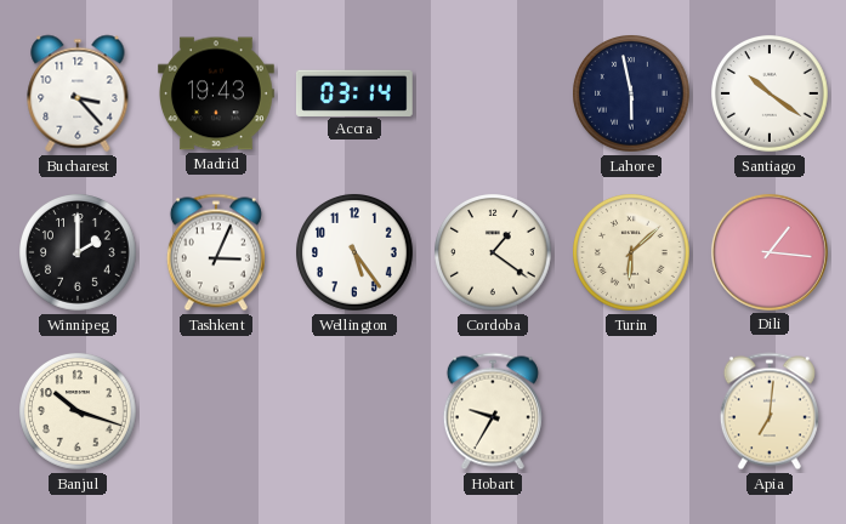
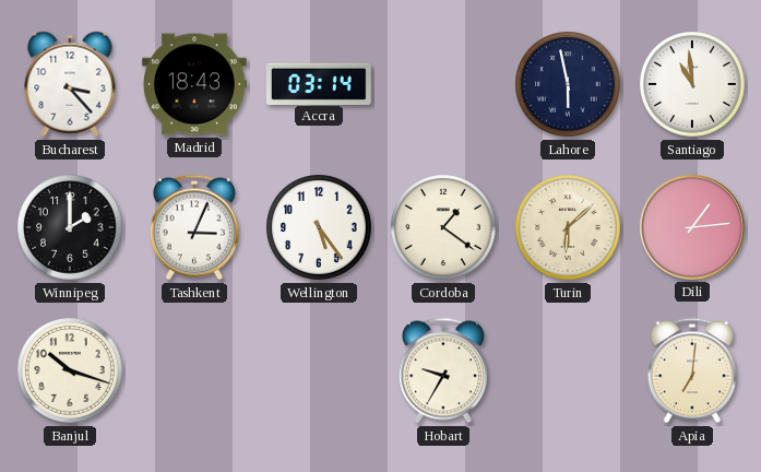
Madrid: 19:43 -> 18:43 (195, 84)
Santiago: 10:21 -> 10:59 (693, 85)
Dili: 1:16 -> 1:14 (692, 227)
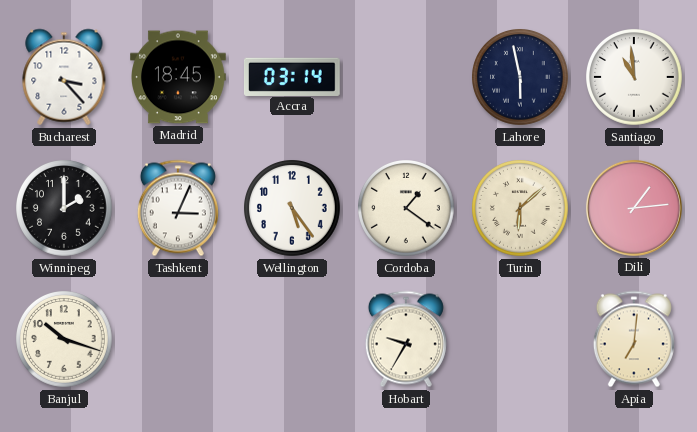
Madrid: 18:43 -> 18:45 (179, 77)
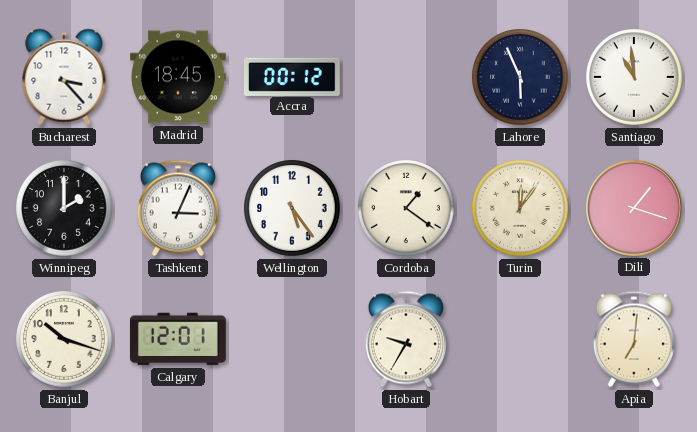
Accra: 03:14 -> 00:12 (292, 76)
Lahore: 5:58 -> 5:56 (521, 78)
Turin: 6:08 -> 12:06 (521, 209)
Dili: 1:14 -> 1:18 (634, 208)
Calgary: none -> 12:01 (178, 339)
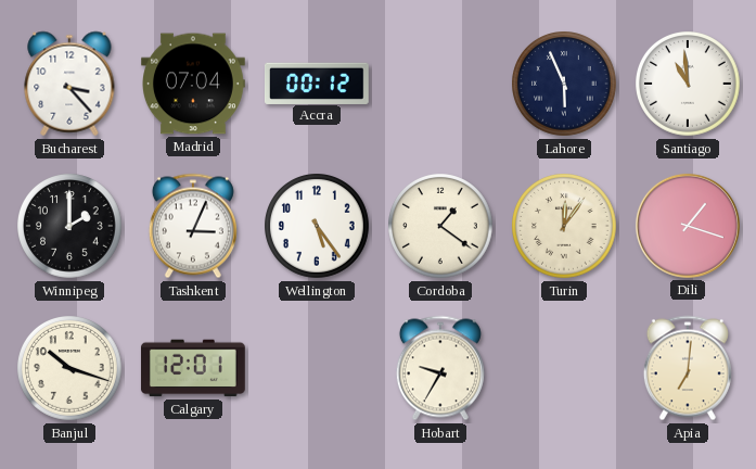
Madrid: 18:45 -> 07:04 (194, 84)
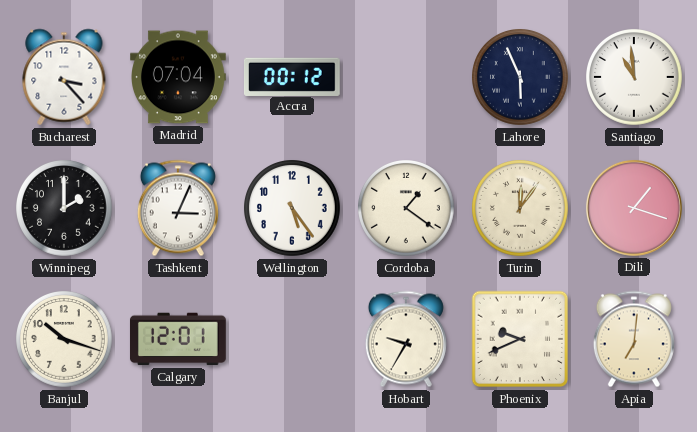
Phoenix: none -> 9:41 (520, 339)
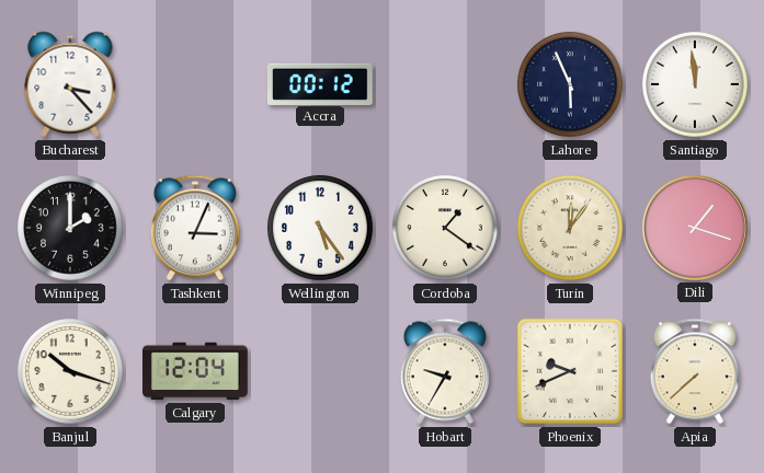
Madrid: 07:04 -> none (179, 77)
Santiago: 10:59 -> 11:59 (696, 85)
Calgary: 12:01 -> 12:04 (195, 371)
Apia: 7:01 -> 7:38 (695, 371)
